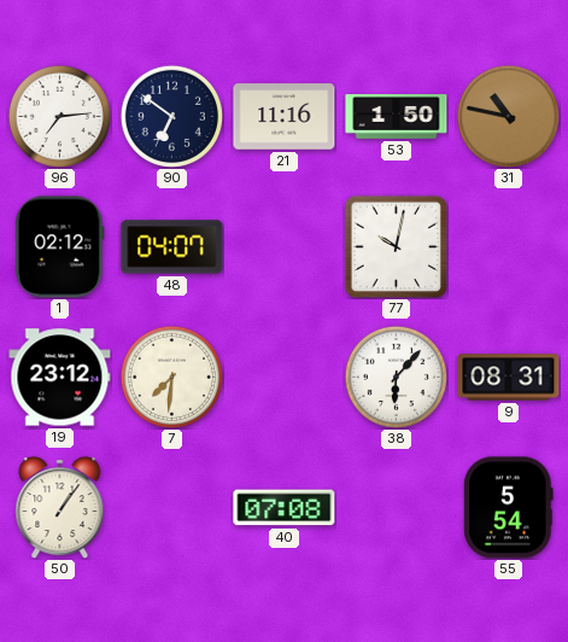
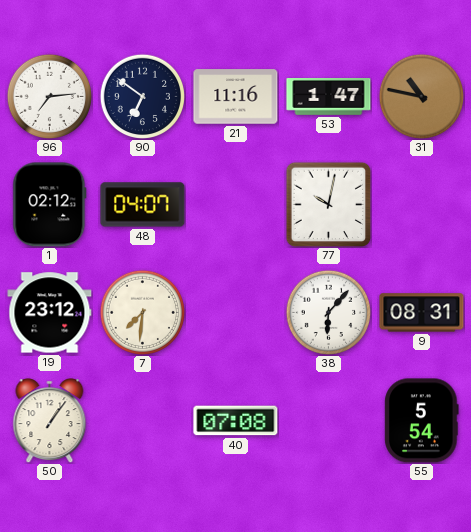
53: 1:50 -> 1:47 (329, 97)
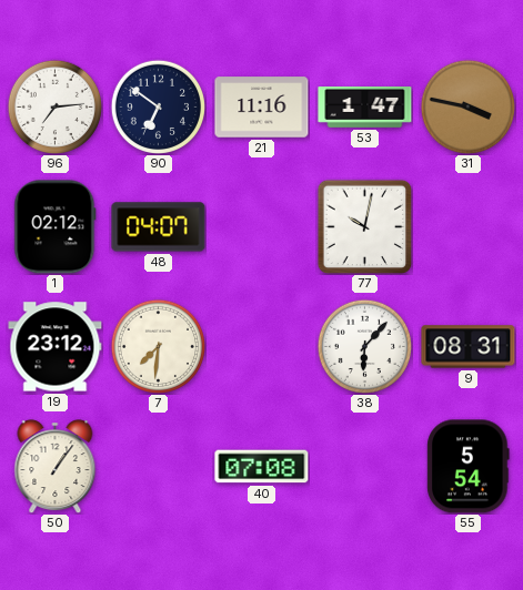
31: 10:47 -> 3:47 (467, 106)
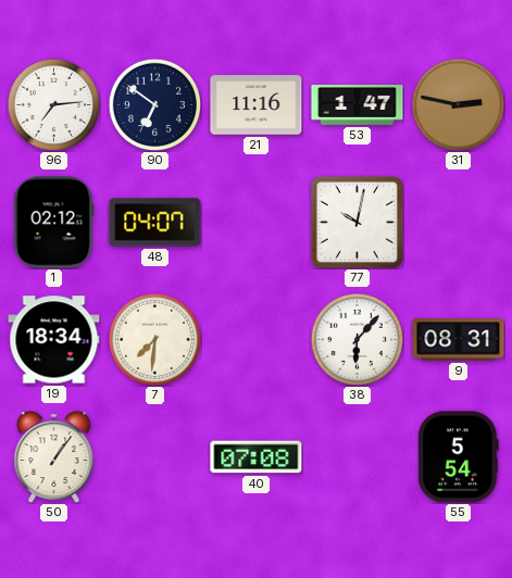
31: 3:47 -> 2:47 (458, 104)
19: 23:12 -> 18:34 (54, 340)
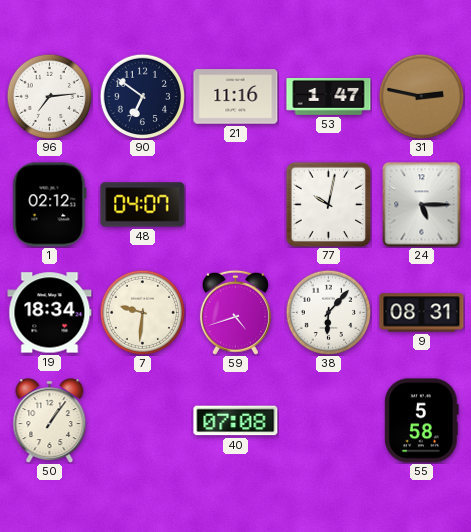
24: none -> 5:15 (422, 205)
7: 7:31 -> 9:31 (142, 312)
59: none -> 4:42 (235, 312)
55: 5:54 -> 5:58 (422, 421)
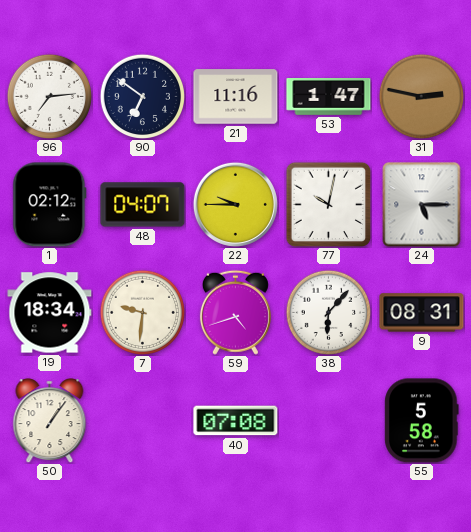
22: none -> 9:45 (235, 204)
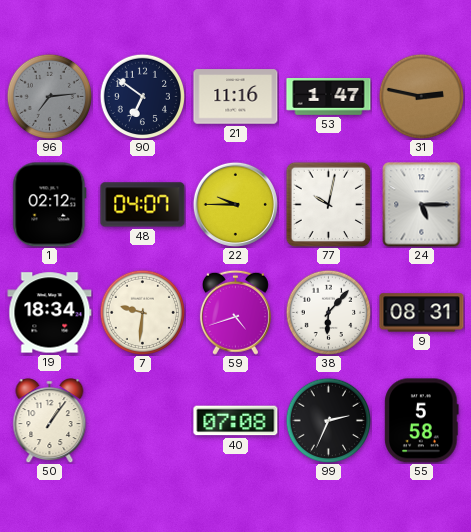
96 dial: white -> grey (49, 96)
99: none -> 2:34 (328, 420)
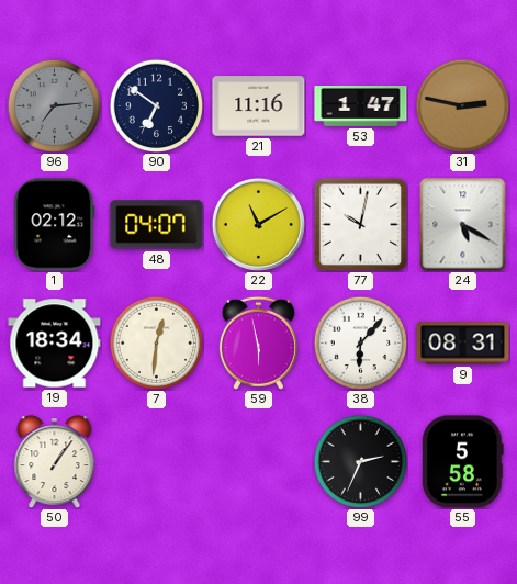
22: 9:45 -> 11:10 (258, 224)
24: 5:15 -> 5:20 (463, 225)
7: 9:31 -> 12:31 (156, 342)
59: 4:42 -> 5:58 (258, 342)
40: 07:08 -> none (236, 421)
